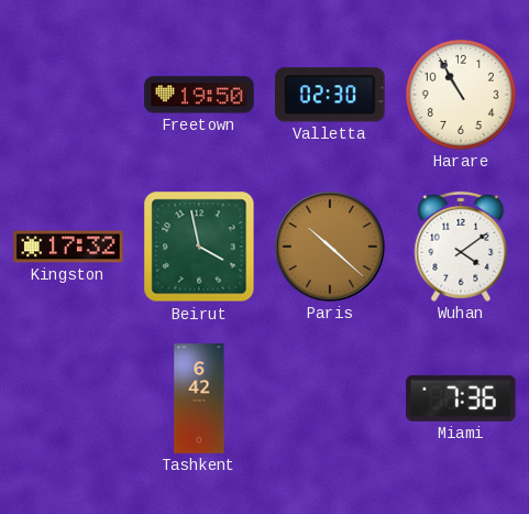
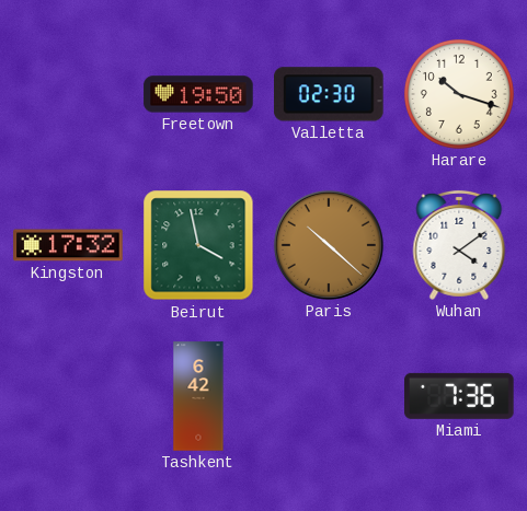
Harare: 10:55 -> 10:18 (459, 94)
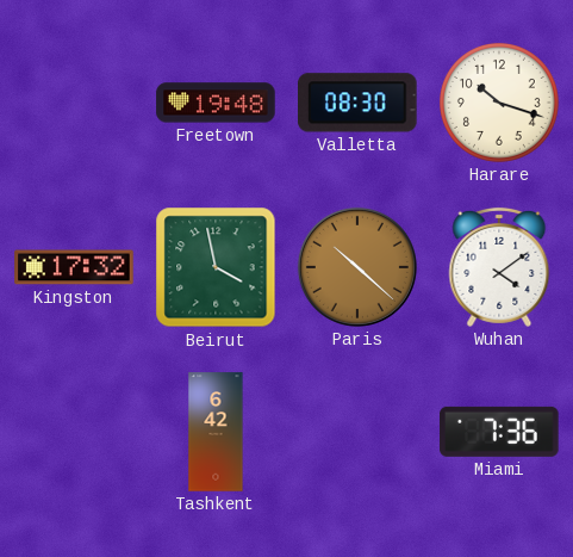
Freetown: 19:50 -> 19:48 (216, 103)
Valletta: 02:30 -> 08:30 (359, 103)
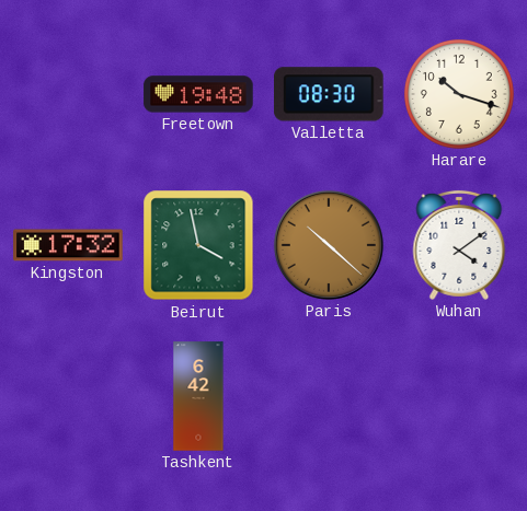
Miami: 7:36 -> none (499, 432)
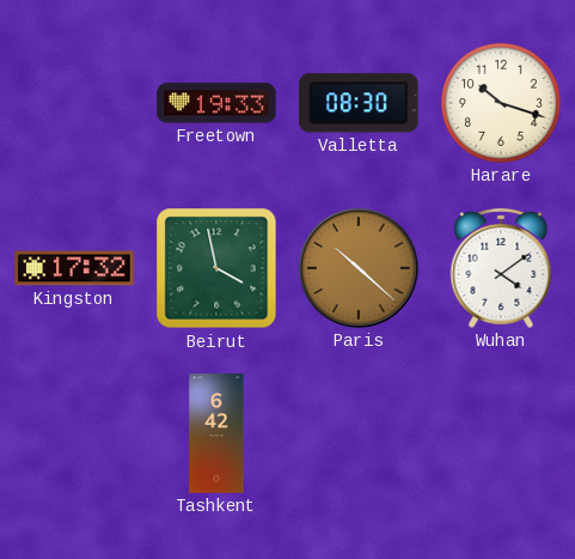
Freetown: 19:48 -> 19:33 (216, 103)
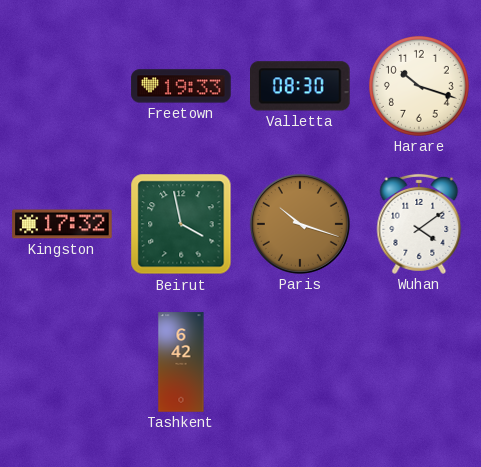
Paris: 10:22 -> 10:18 (300, 224)
